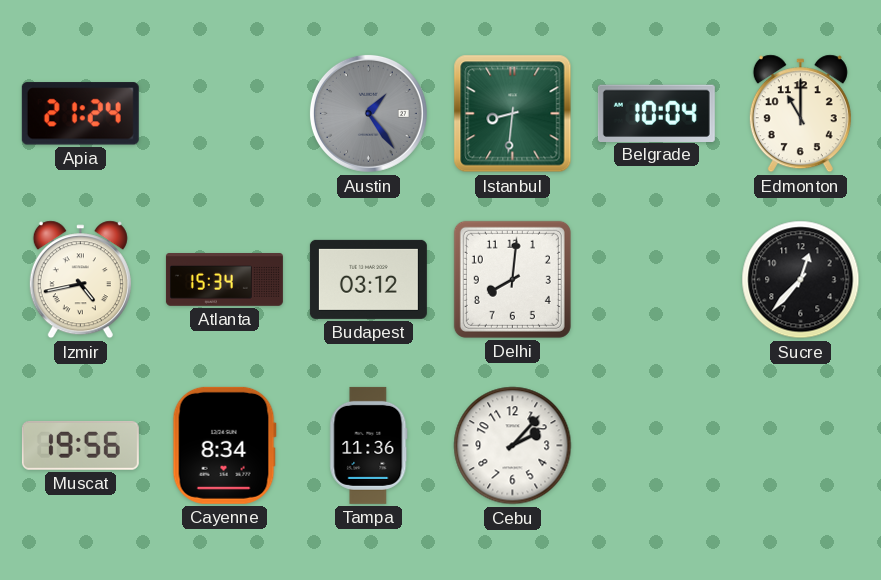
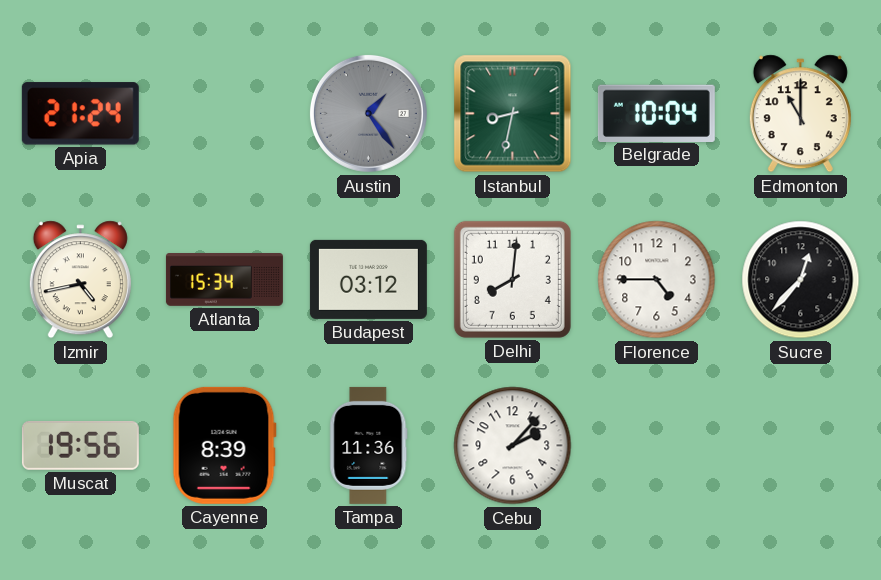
Istanbul: 8:31 -> 8:32 (513, 114)
Florence: none -> 4:45 (657, 280)
Cayenne: 8:34 -> 8:39 (224, 445)
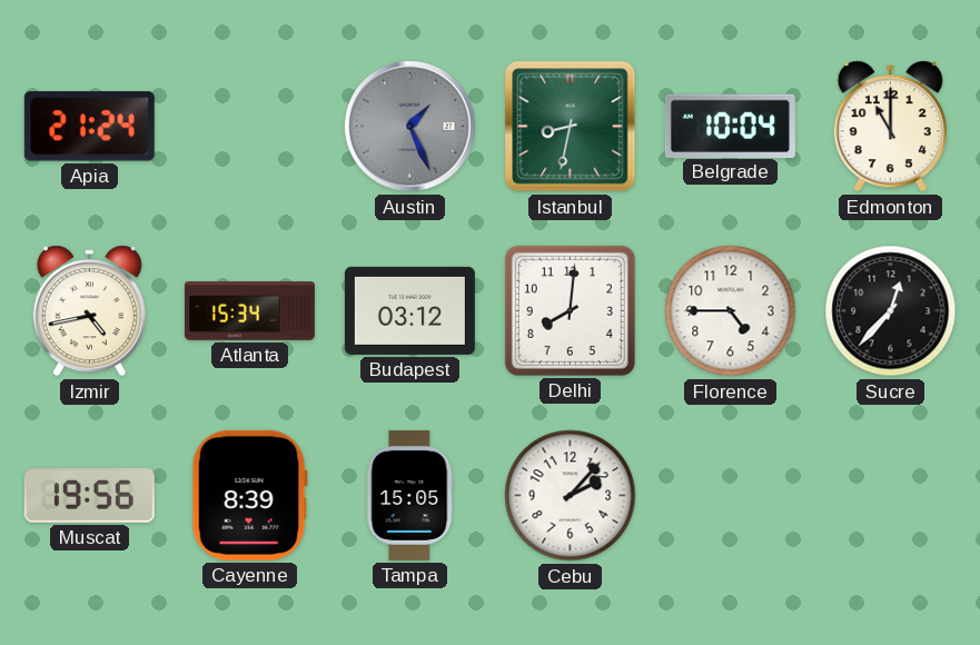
Austin: 1:24 -> 1:26 (409, 126)
Tampa: 11:36 -> 15:05 (410, 495)
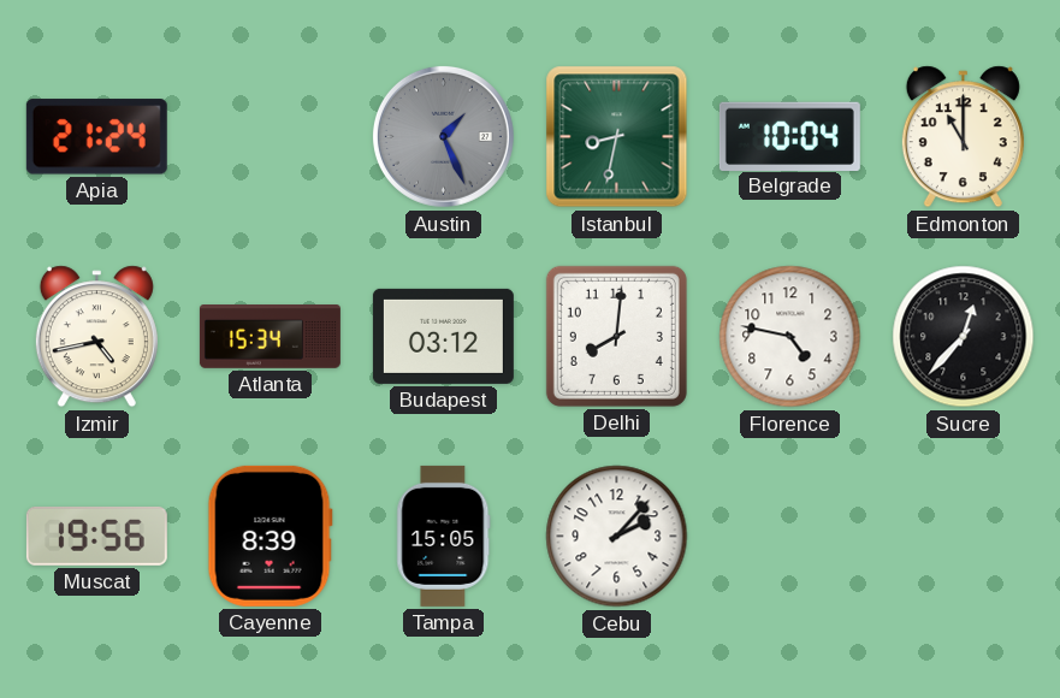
Florence: 4:45 -> 4:47 (790, 337)
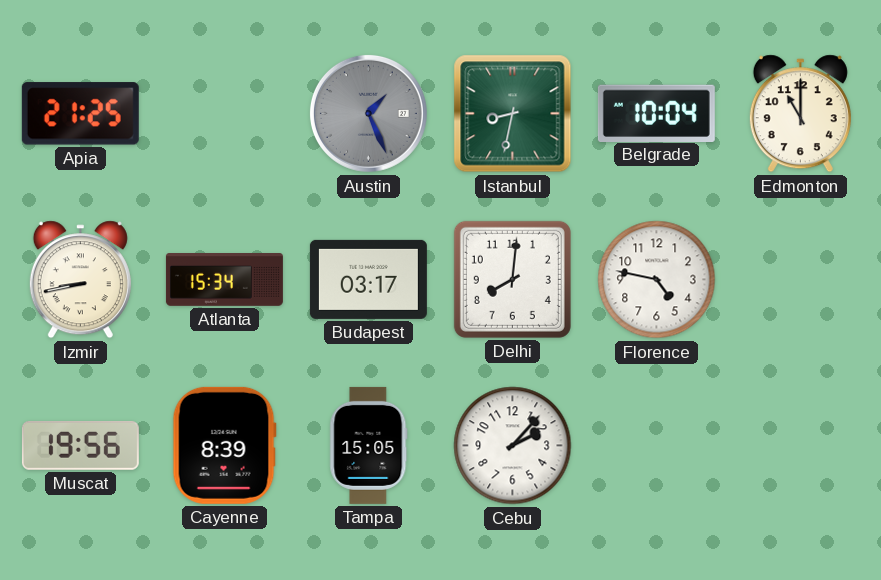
Apia: 21:24 -> 21:25 (80, 114)
Izmir: 4:43 -> 8:43 (80, 280)
Budapest: 03:12 -> 03:17 (368, 279)
Sucre: 12:37 -> none (964, 337)
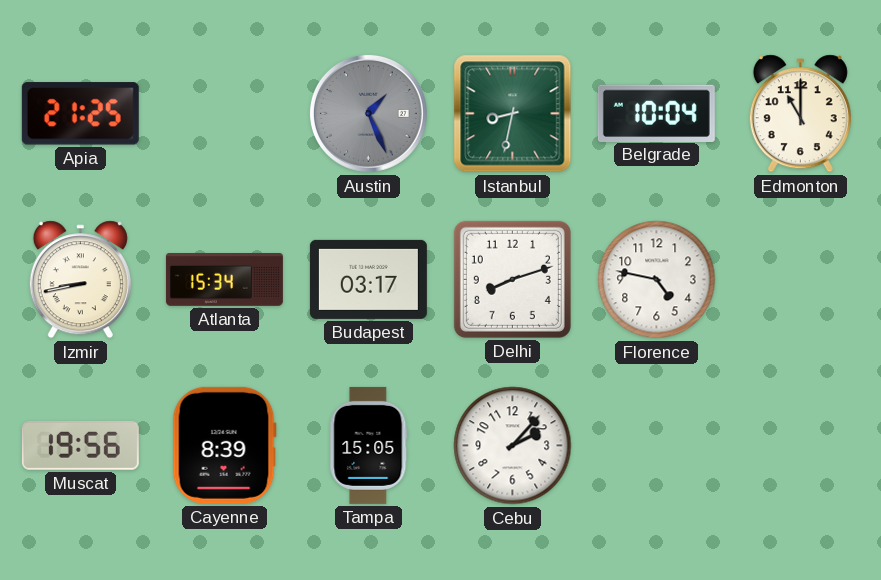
Delhi: 8:01 -> 8:12 (512, 279)
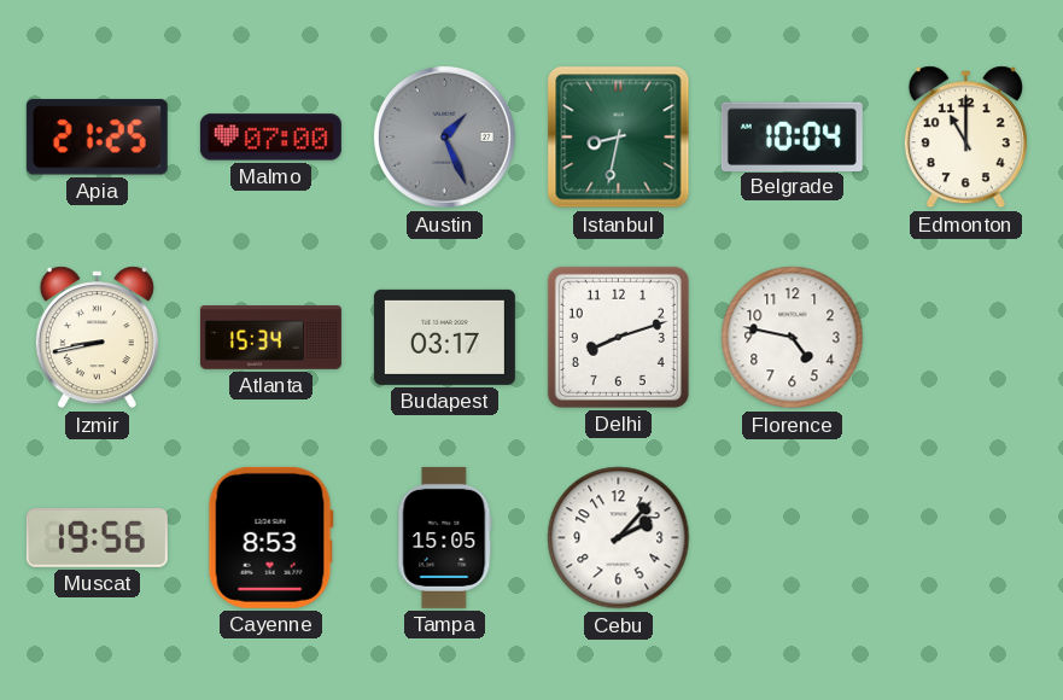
Malmo: none -> 07:00 (270, 138)
Cayenne: 8:39 -> 8:53 (270, 537)
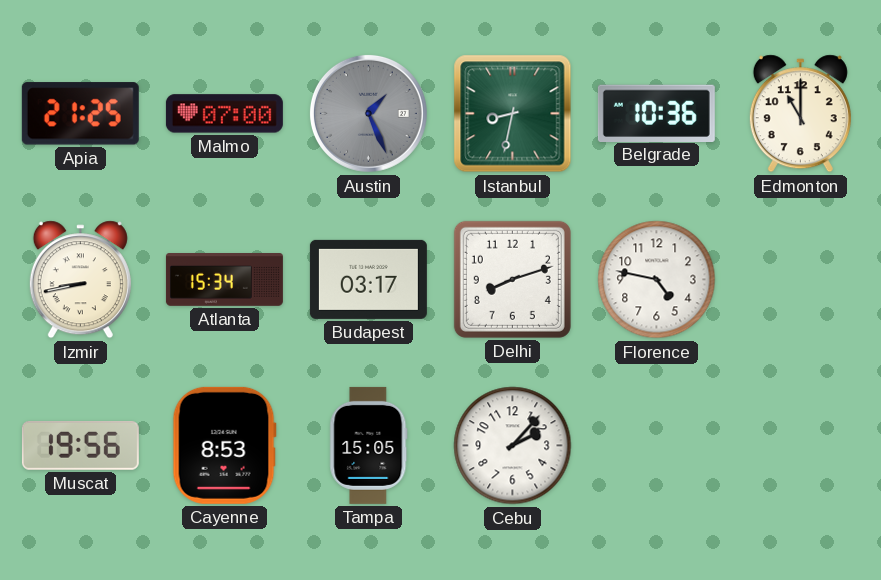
Belgrade: 10:04 -> 10:36 (656, 113)
